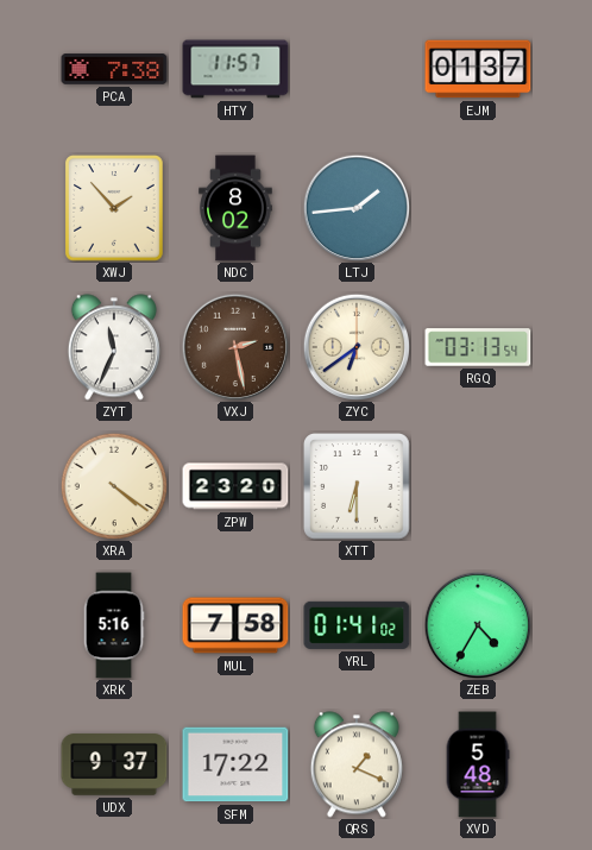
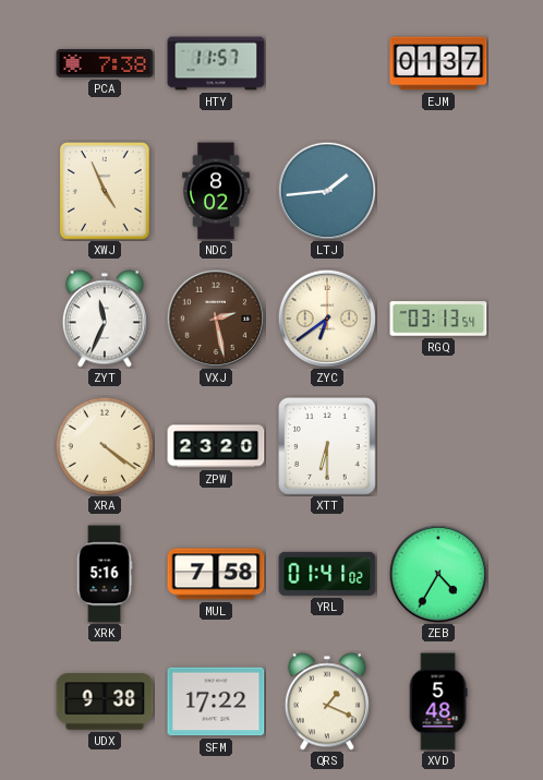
XWJ: 1:53 -> 4:56 (106, 192)
UDX: 9:37 -> 9:38 (105, 701)
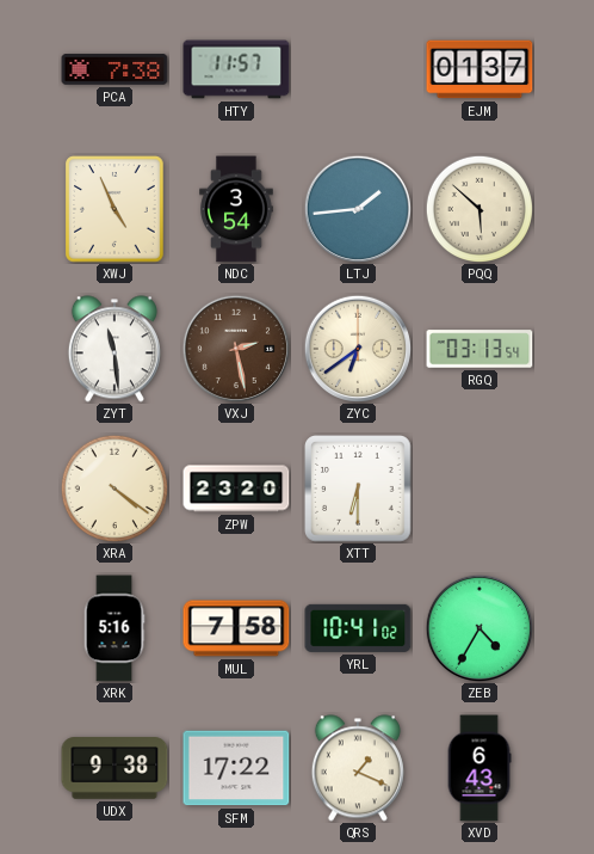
NDC: 8:02 -> 3:54 (236, 209)
PQQ: none -> 5:52 (479, 209)
ZYT: 11:34 -> 11:29 (115, 349)
YRL: 01:41 -> 10:41 (358, 628)
XVD: 5:48 -> 6:43 (479, 768)
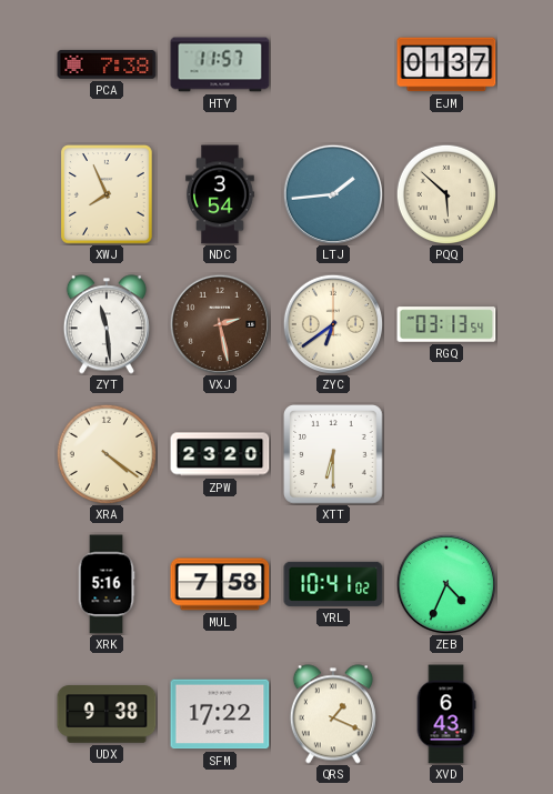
XWJ: 4:56 -> 7:56 (108, 195)
ZEB: 4:35 -> 4:34 (445, 583)
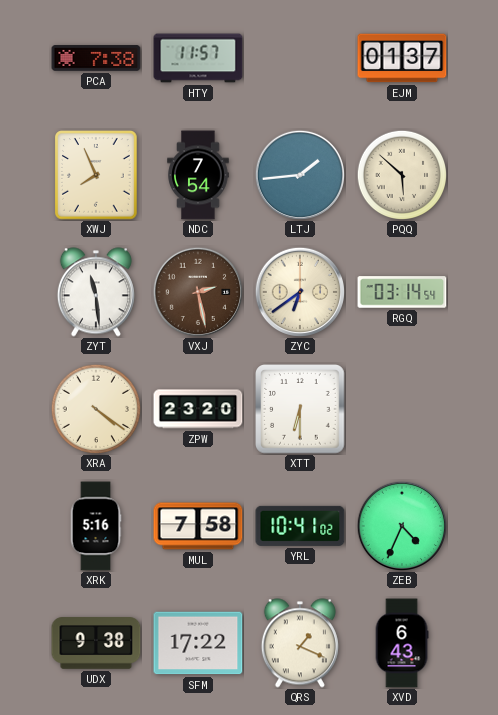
NDC: 3:54 -> 7:54 (198, 175)
RGQ: 03:13 -> 03:14 (402, 292)
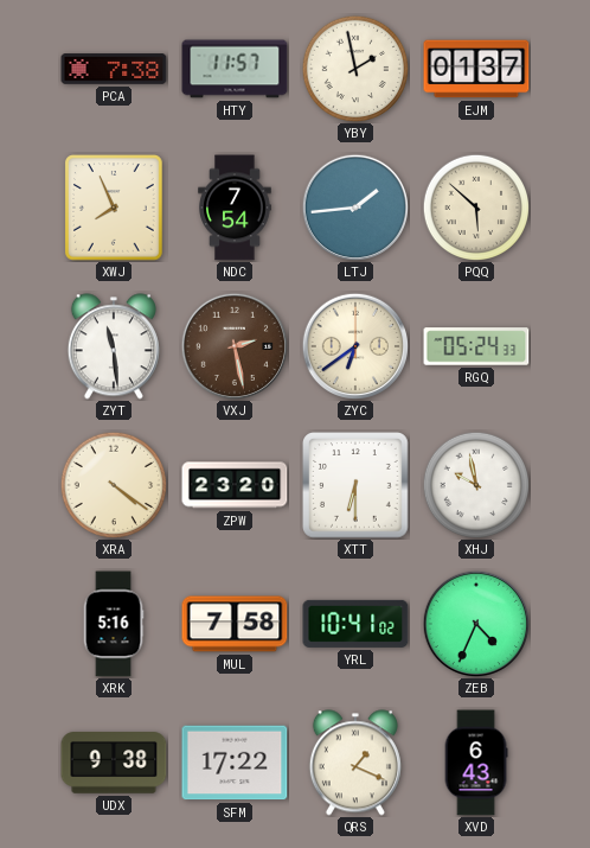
YBY: none -> 1:58 (355, 69)
RGQ: 03:14 -> 05:24 (476, 346)
XHJ: none -> 9:58 (476, 485)
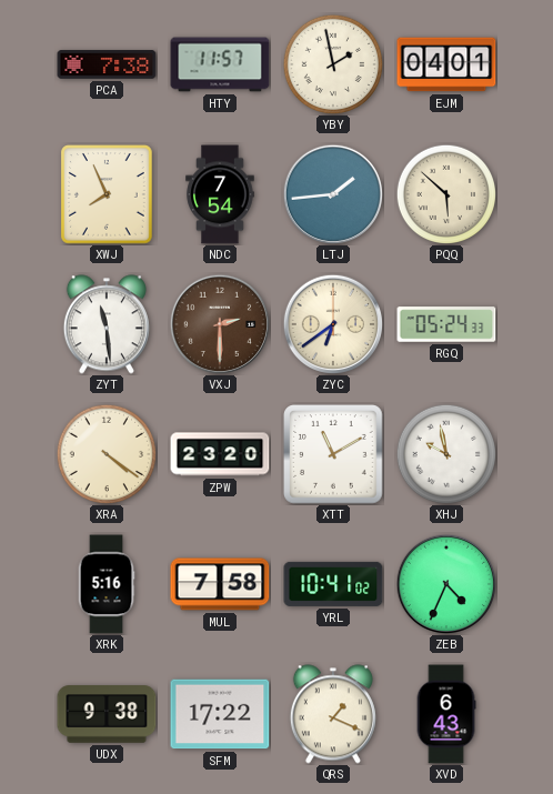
EJM: 01:37 -> 04:01 (446, 64)
VXJ: 2:28 -> 2:30 (219, 323)
XTT: 6:30 -> 11:10 (334, 455)
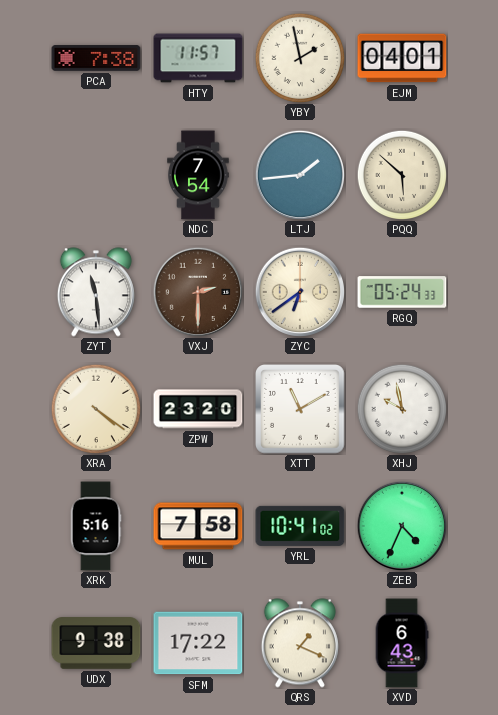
XWJ: 7:56 -> none (108, 195)
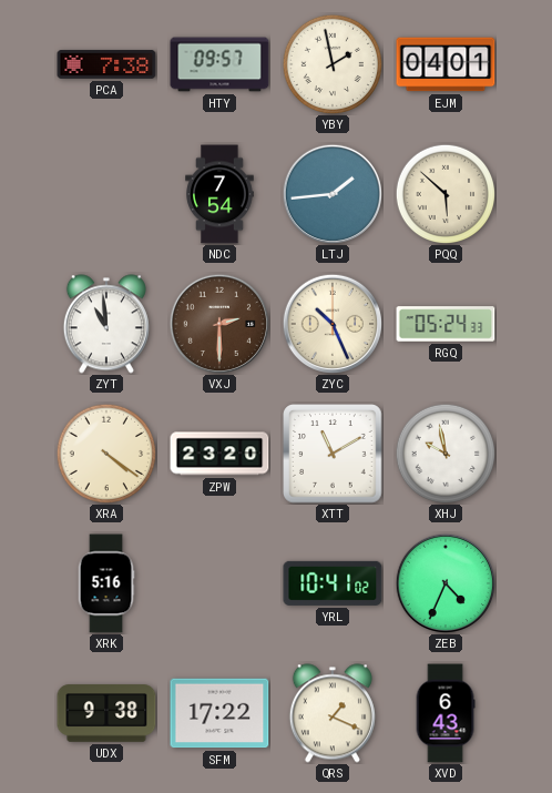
HTY: 11:57 -> 09:57 (219, 64)
ZYT: 11:29 -> 10:59 (106, 324)
ZYC: 6:39 -> 10:26 (331, 323)
MUL: 7:58 -> none (198, 526)
